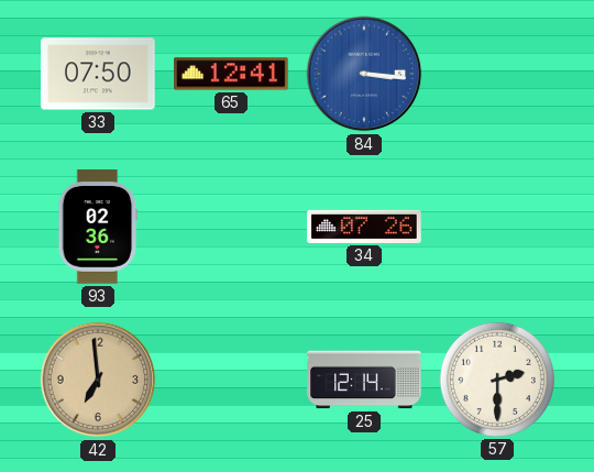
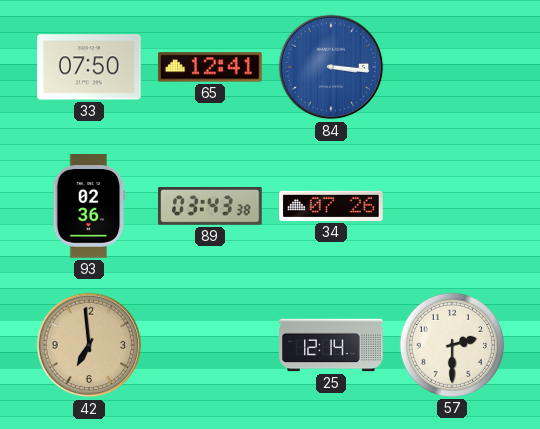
89: none -> 03:43 (210, 207)
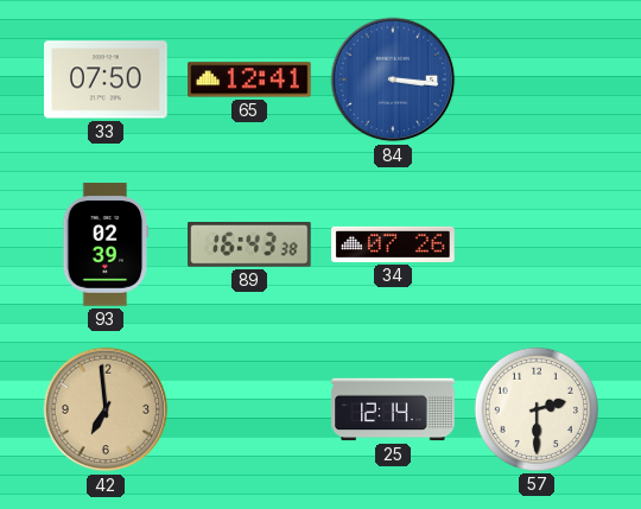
93: 02:36 -> 02:39 (106, 244)
89: 03:43 -> 16:43 (249, 246)
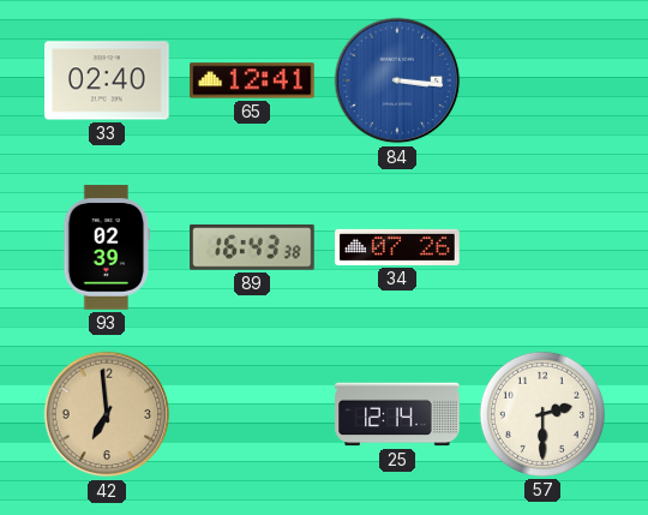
33: 07:50 -> 02:40 (107, 80)
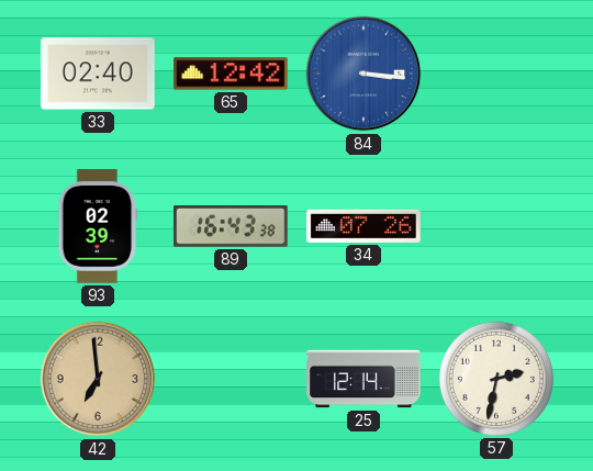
65: 12:41 -> 12:42 (231, 74)
57: 2:30 -> 2:32 (496, 379)
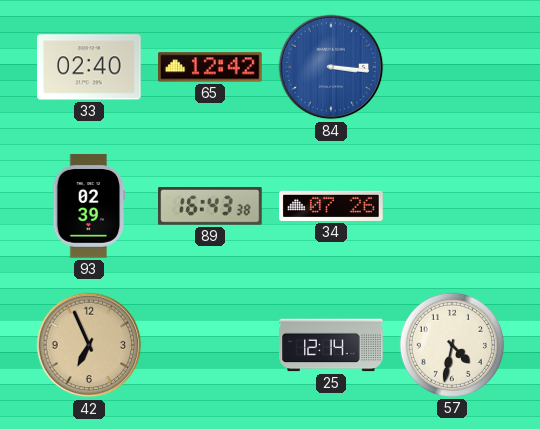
42: 6:59 -> 6:56 (89, 345)
57: 2:32 -> 4:32 (452, 345)
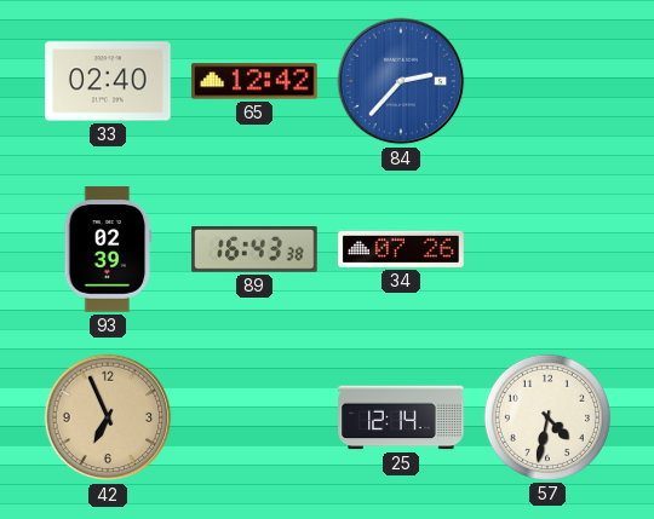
84: 3:16 -> 2:37 (401, 81)
